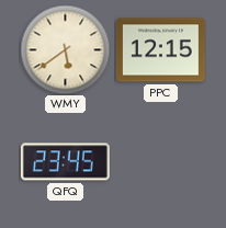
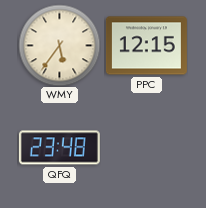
WMY: 5:39 -> 5:36 (59, 45)
QFQ: 23:45 -> 23:48 (59, 148)
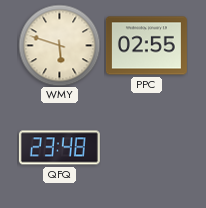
WMY: 5:36 -> 5:48 (59, 45)
PPC: 12:15 -> 02:55 (146, 46)
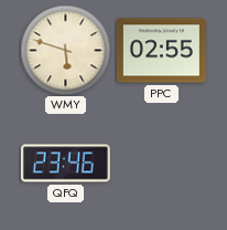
QFQ: 23:48 -> 23:46 (65, 164)
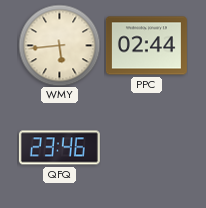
WMY: 5:48 -> 5:44 (59, 45)
PPC: 02:55 -> 02:44 (146, 46)
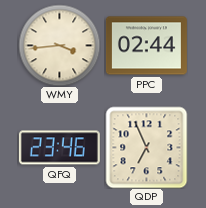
WMY: 5:44 -> 3:44 (59, 45)
QDP: none -> 6:56 (146, 147)
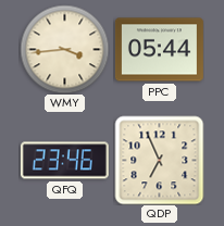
PPC: 02:44 -> 05:44 (159, 50)
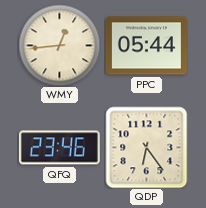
WMY: 3:44 -> 12:44 (59, 45)
QDP: 6:56 -> 6:24 (146, 147)
